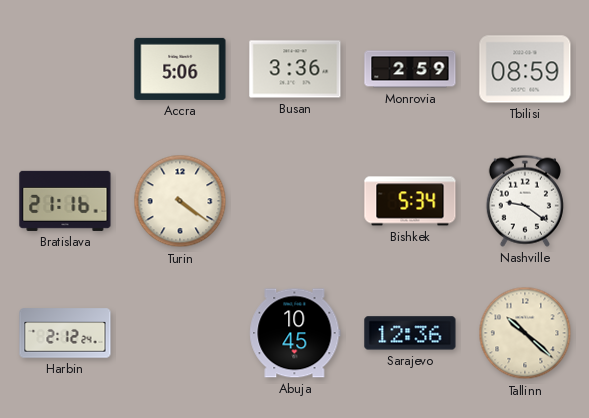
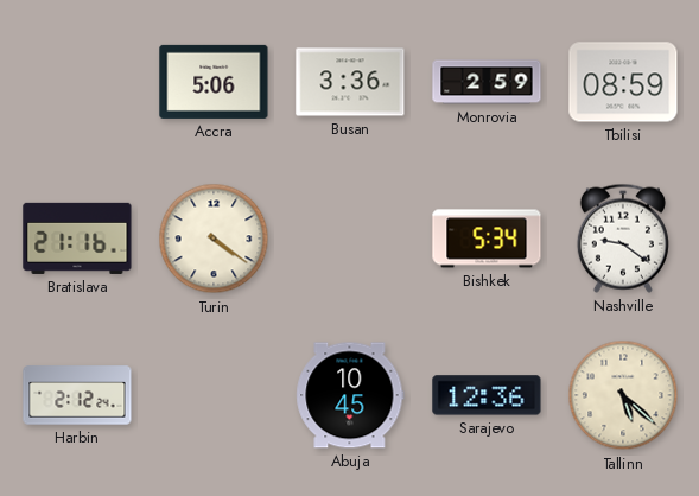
Tallinn: 10:22 -> 5:22 (623, 395)
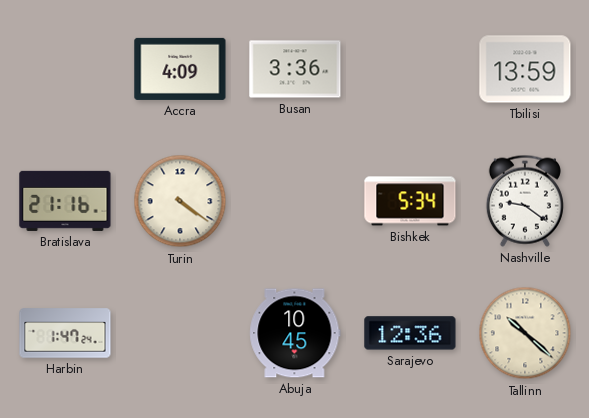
Accra: 5:06 -> 4:09 (180, 69)
Monrovia: 2:59 -> none (487, 82)
Tbilisi: 08:59 -> 13:59 (525, 69)
Harbin: 2:12 -> 1:47 (65, 333)
Tallinn: 5:22 -> 10:22 (525, 333)
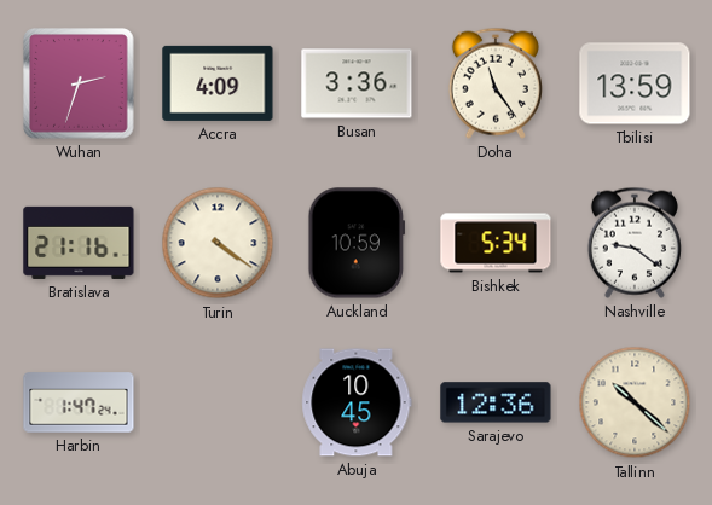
Wuhan: none -> 2:33 (79, 83)
Doha: none -> 11:24 (496, 83)
Auckland: none -> 10:59 (357, 243)
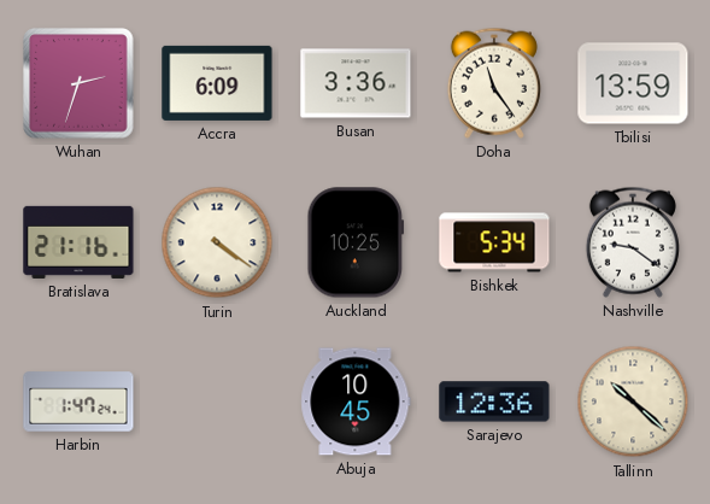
Accra: 4:09 -> 6:09 (217, 83)
Auckland: 10:59 -> 10:25 (356, 242)
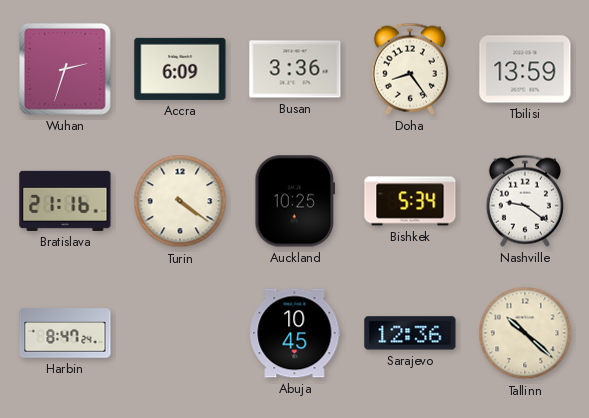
Doha: 11:24 -> 8:24 (410, 69)
Harbin: 1:47 -> 8:47 (65, 333)
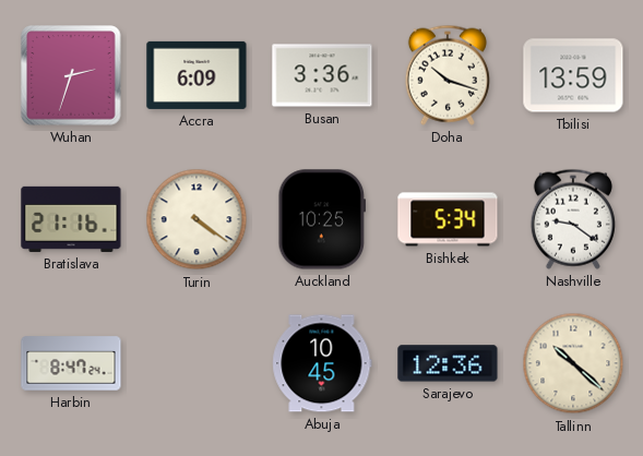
Doha: 8:24 -> 10:18 (448, 75)
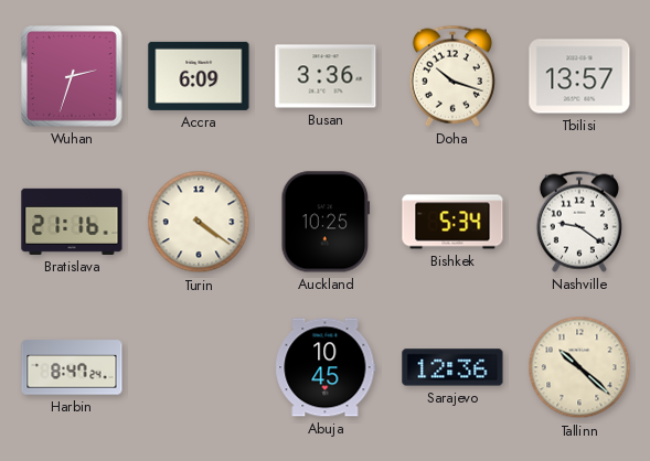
Tbilisi: 13:59 -> 13:57 (579, 76)
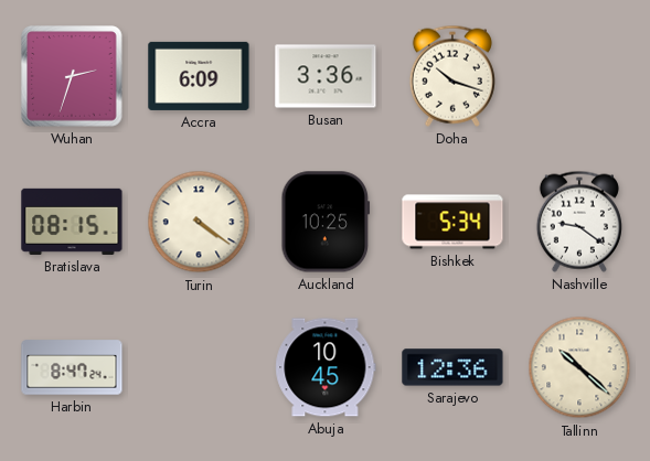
Tbilisi: 13:57 -> none (579, 76)
Bratislava: 21:16 -> 08:15 (72, 222)
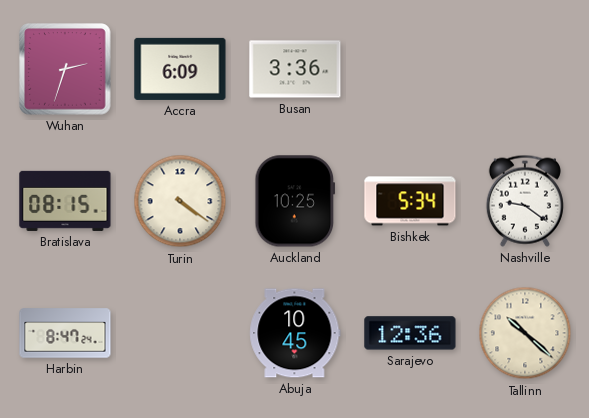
Doha: 10:18 -> none (452, 76)
